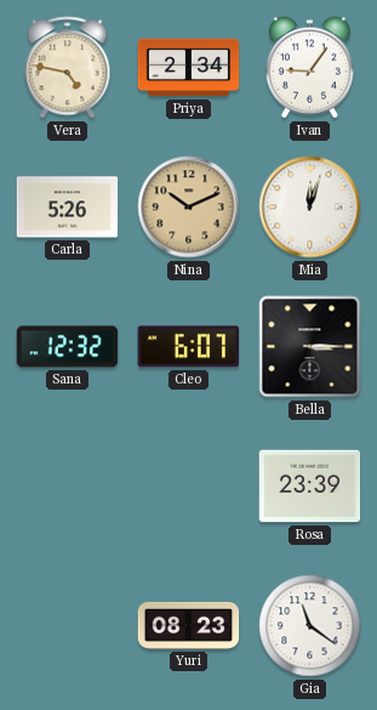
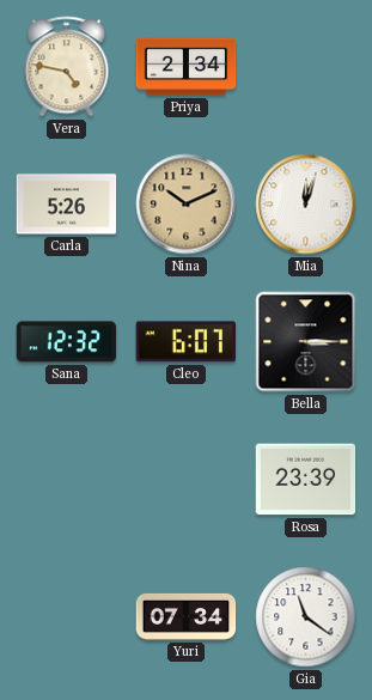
Ivan: 9:06 -> none (309, 68)
Yuri: 08:23 -> 07:34 (187, 616)
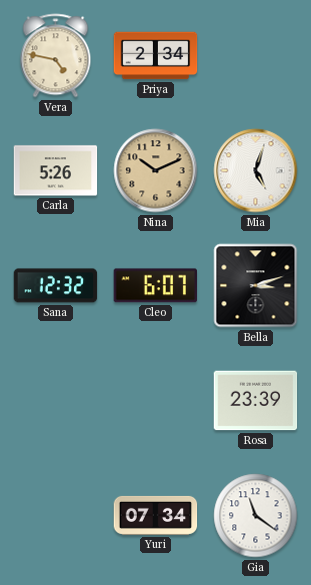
Mia: 12:03 -> 5:03 (256, 171)
Bella: 3:15 -> 3:12 (256, 286)
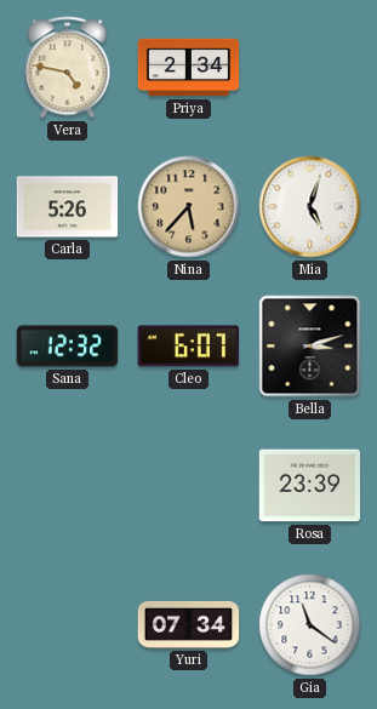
Nina: 10:11 -> 5:37 (189, 207)
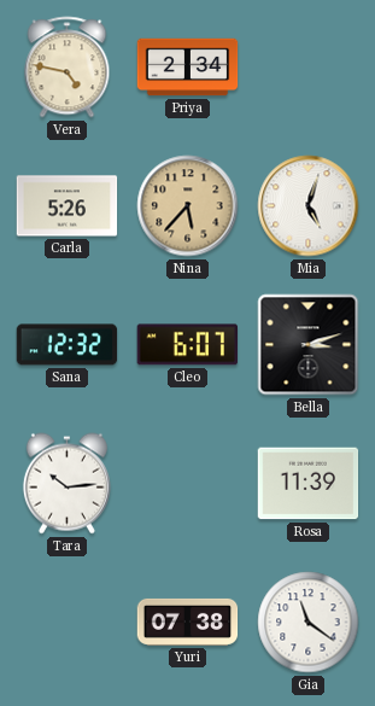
Tara: none -> 10:14 (66, 484)
Rosa: 23:39 -> 11:39 (309, 484)
Yuri: 07:34 -> 07:38 (188, 622)
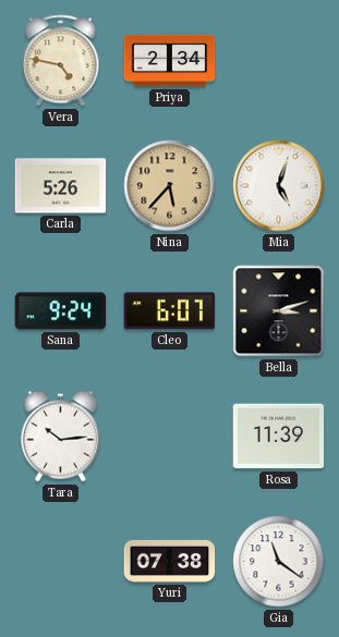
Sana: 12:32 -> 9:24 (61, 311)
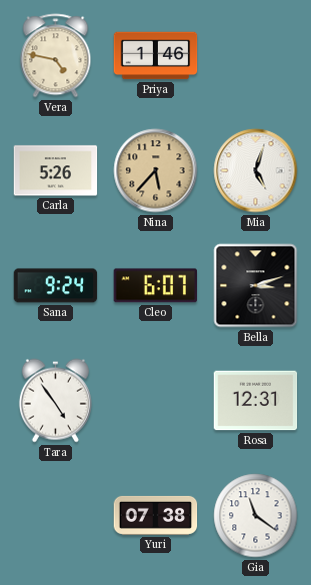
Priya: 2:34 -> 1:46 (156, 56)
Tara: 10:14 -> 4:54 (55, 401)
Rosa: 11:39 -> 12:31 (256, 401)
